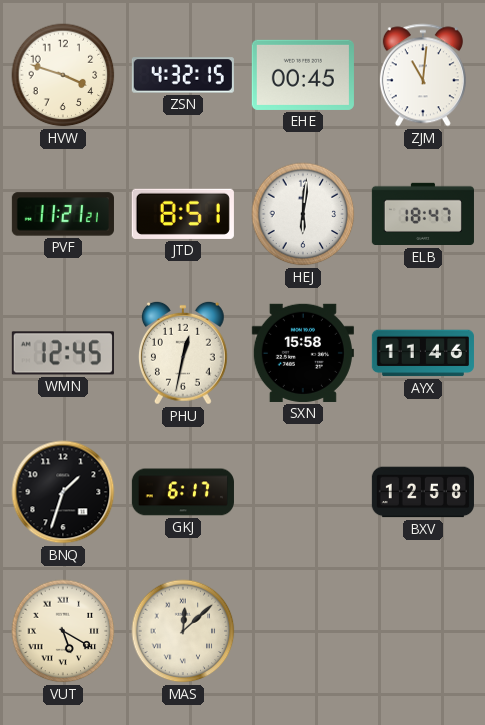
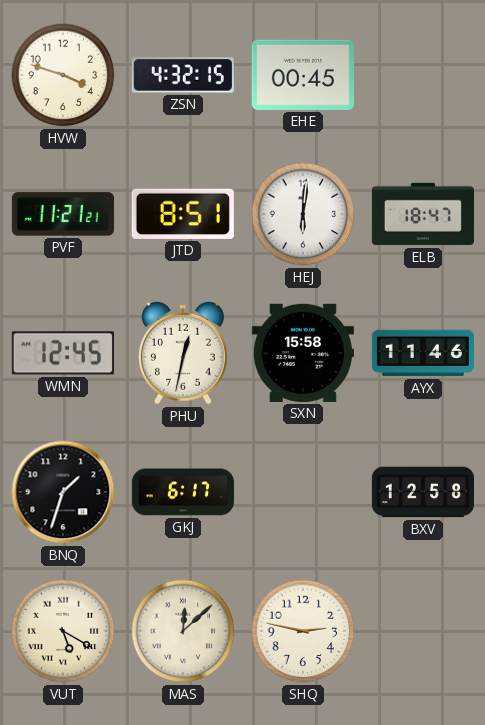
ZJM: 11:01 -> none (423, 75)
SHQ: none -> 2:47 (303, 631)
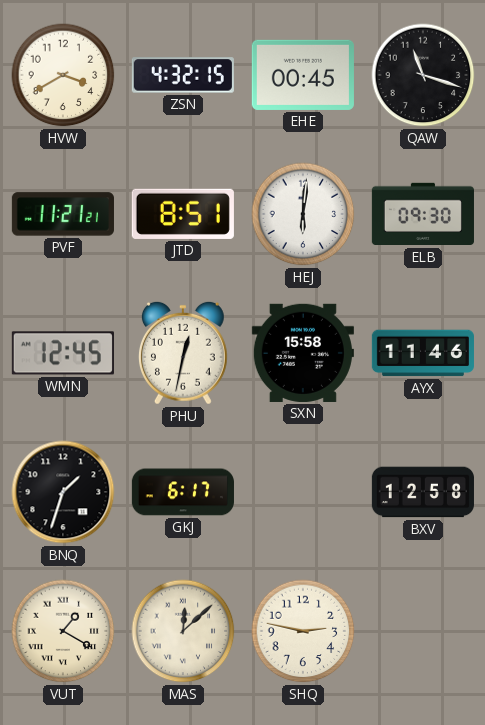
HVW: 3:48 -> 3:40 (63, 75)
QAW: none -> 11:18 (423, 75)
ELB: 18:47 -> 09:30 (423, 214)
VUT: 5:20 -> 1:20 (63, 631)
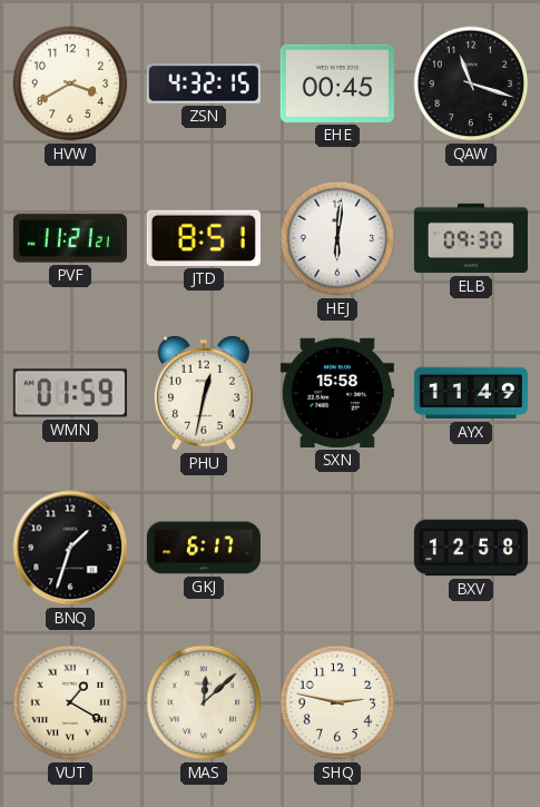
WMN: 12:45 -> 01:59 (70, 393)
AYX: 11:46 -> 11:49 (471, 393)
